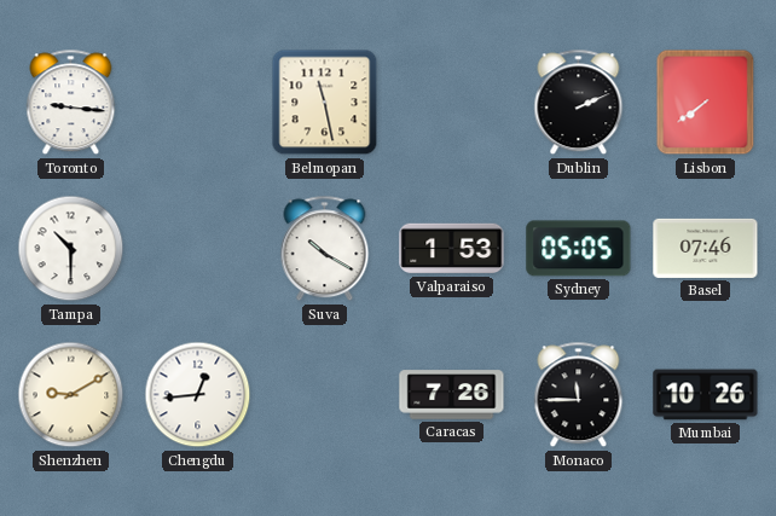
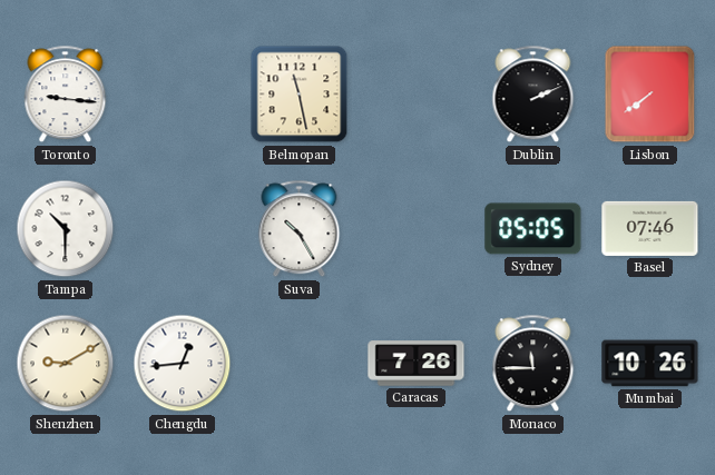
Suva: 10:20 -> 10:25 (300, 229)
Valparaiso: 1:53 -> none (452, 249)
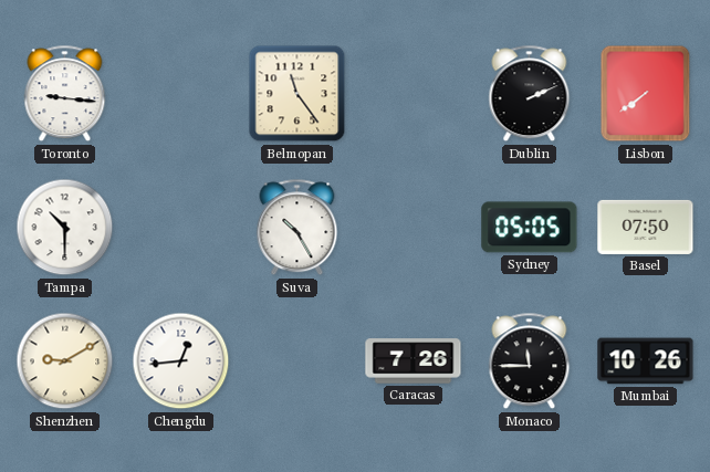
Belmopan: 11:28 -> 11:24 (297, 94)
Basel: 07:46 -> 07:50 (646, 227)
